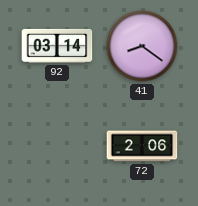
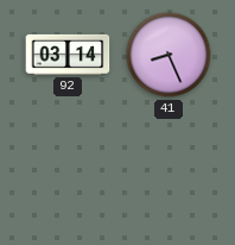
41: 8:21 -> 8:26 (169, 55)
72: 2:06 -> none (142, 146)
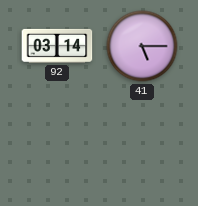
41: 8:26 -> 5:15 (142, 46)
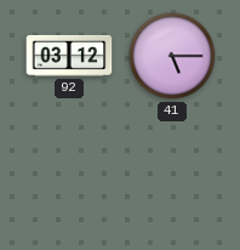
92: 03:14 -> 03:12 (69, 56)
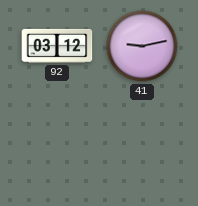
41: 5:15 -> 9:13 (142, 46)
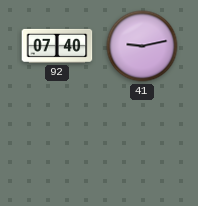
92: 03:12 -> 07:40 (57, 46)
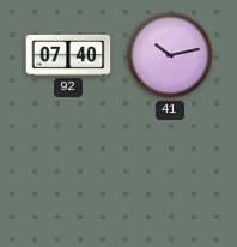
41: 9:13 -> 10:13 (170, 55)
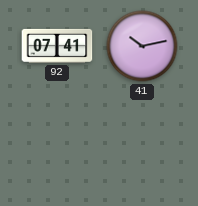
92: 07:40 -> 07:41 (57, 46)
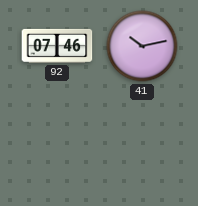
92: 07:41 -> 07:46 (57, 46)
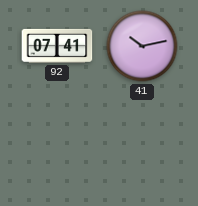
92: 07:46 -> 07:41 (57, 46)
